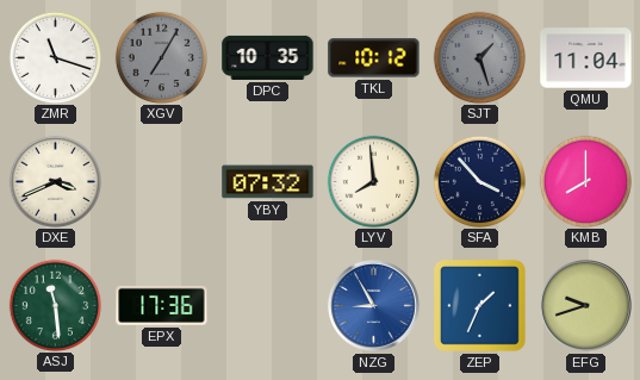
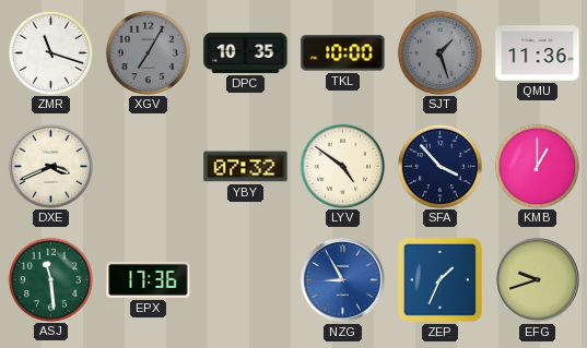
TKL: 10:12 -> 10:00 (343, 53)
QMU: 11:04 -> 11:36 (538, 53)
LYV: 7:59 -> 4:51 (342, 166)
KMB: 8:00 -> 1:00 (537, 166)
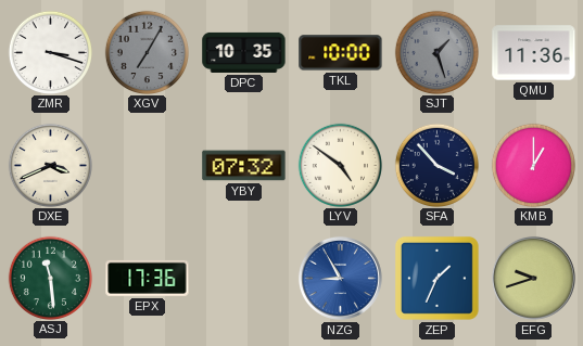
ZMR: 11:18 -> 3:18 (50, 52)
